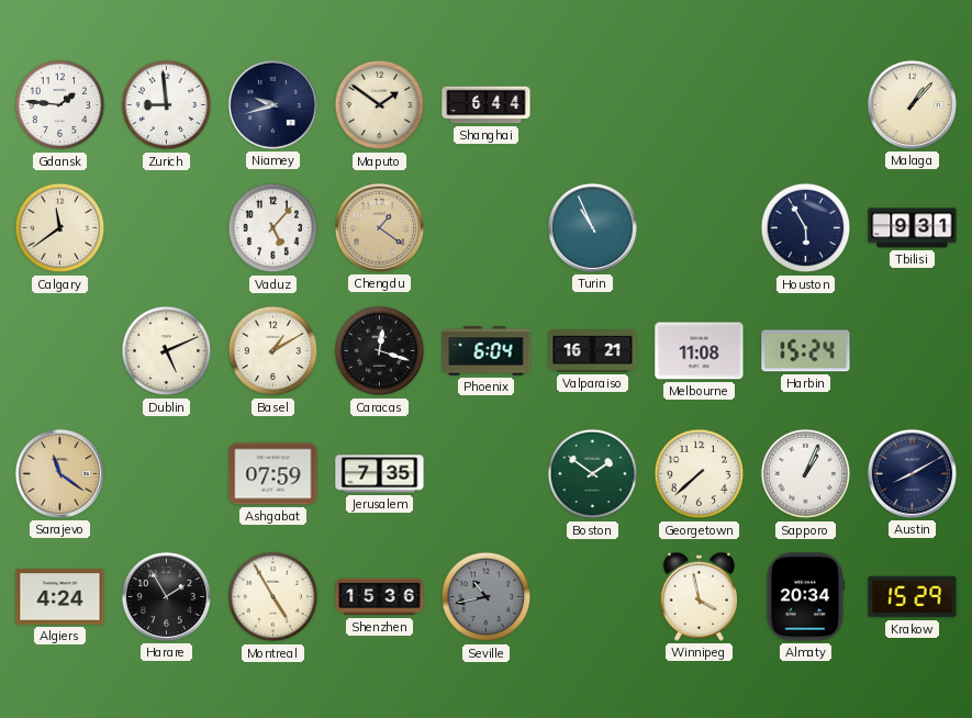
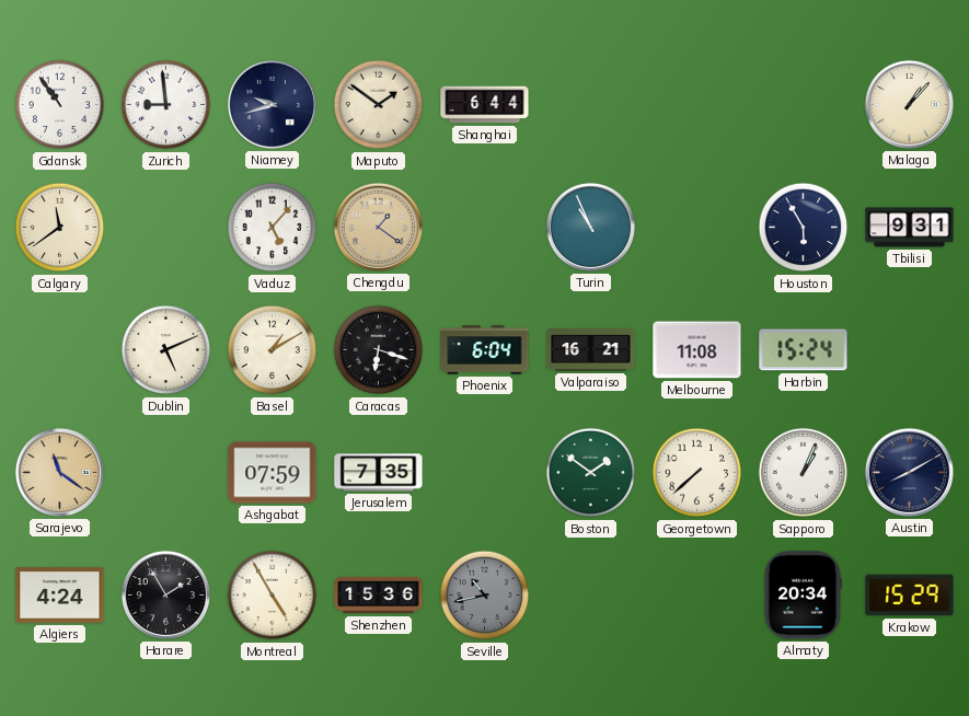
Gdansk: 1:46 -> 10:54 (60, 105)
Caracas: 12:18 -> 6:18 (379, 350)
Winnipeg: 3:58 -> none (699, 596)
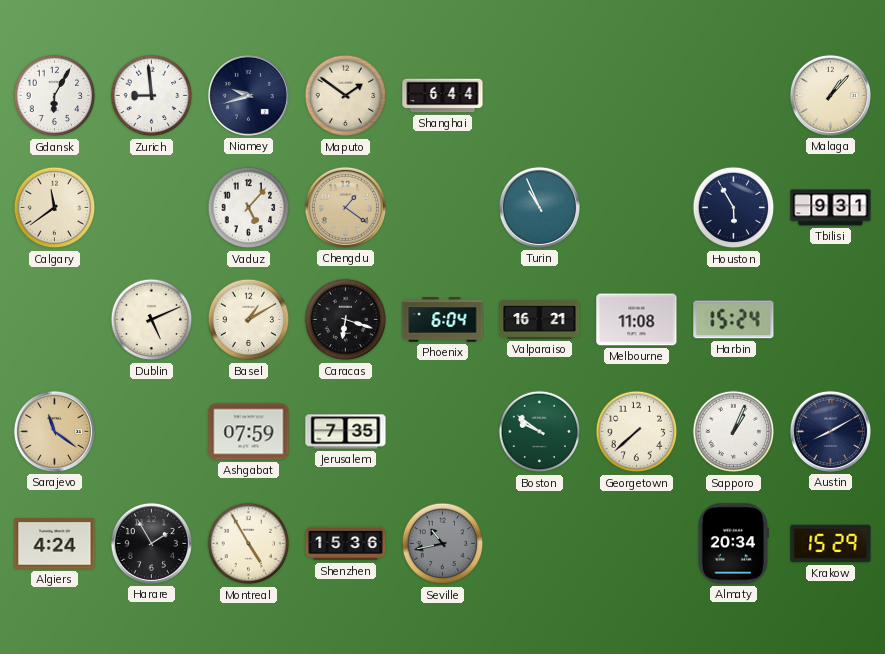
Gdansk: 10:54 -> 6:05 (55, 96)
Boston: 1:51 -> 9:51 (540, 432)
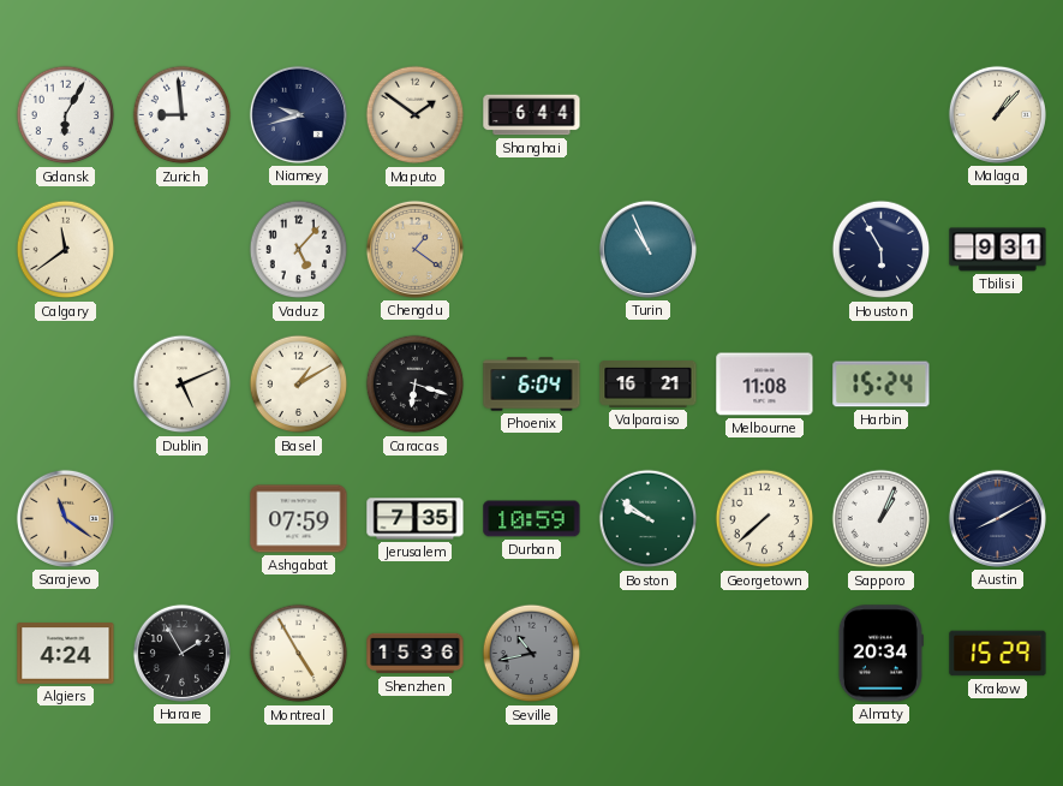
Durban: none -> 10:59 (532, 519)
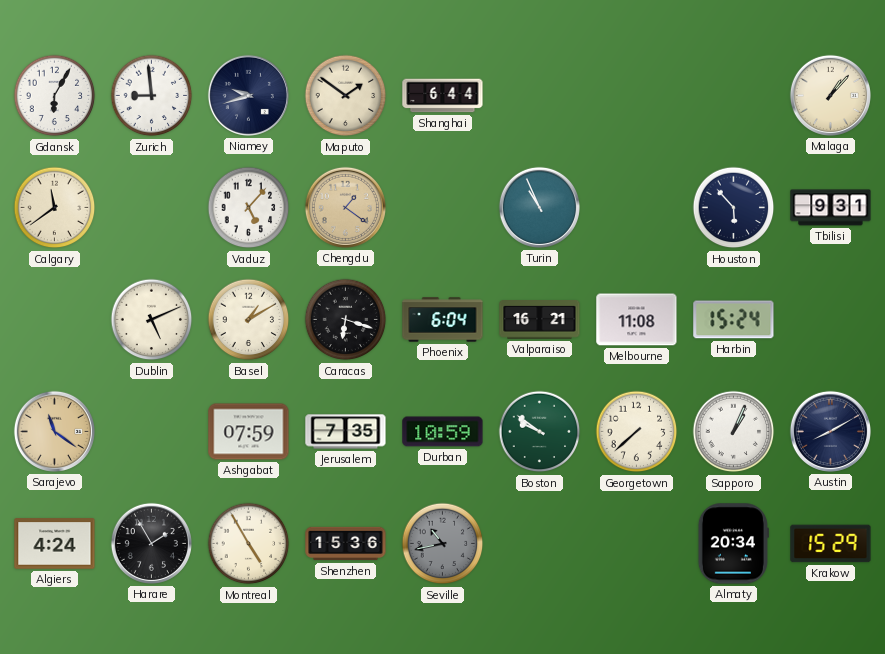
Houston: 5:55 -> 5:53 (734, 208)
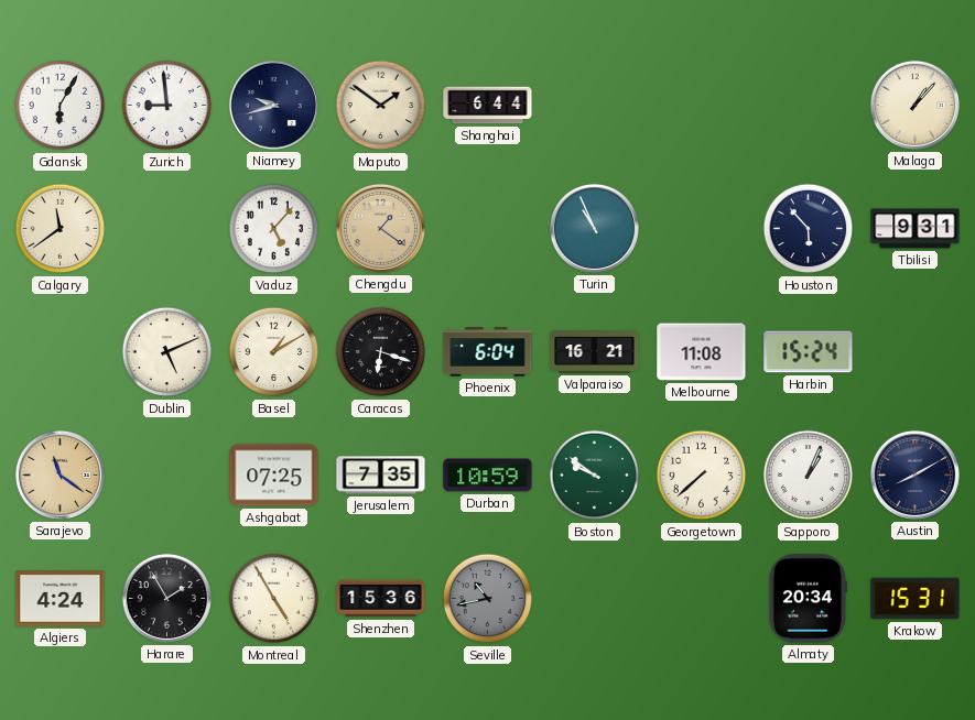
Ashgabat: 07:59 -> 07:25 (274, 476)
Krakow: 15:29 -> 15:31 (916, 599)
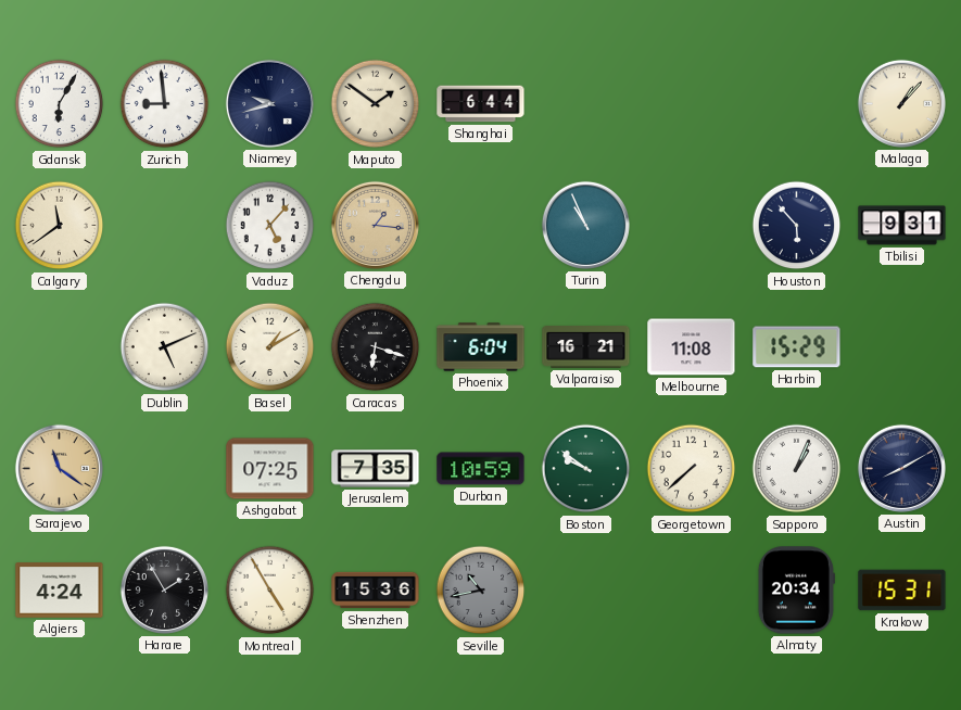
Chengdu: 1:21 -> 1:16 (375, 225)
Harbin: 15:24 -> 15:29 (797, 347)
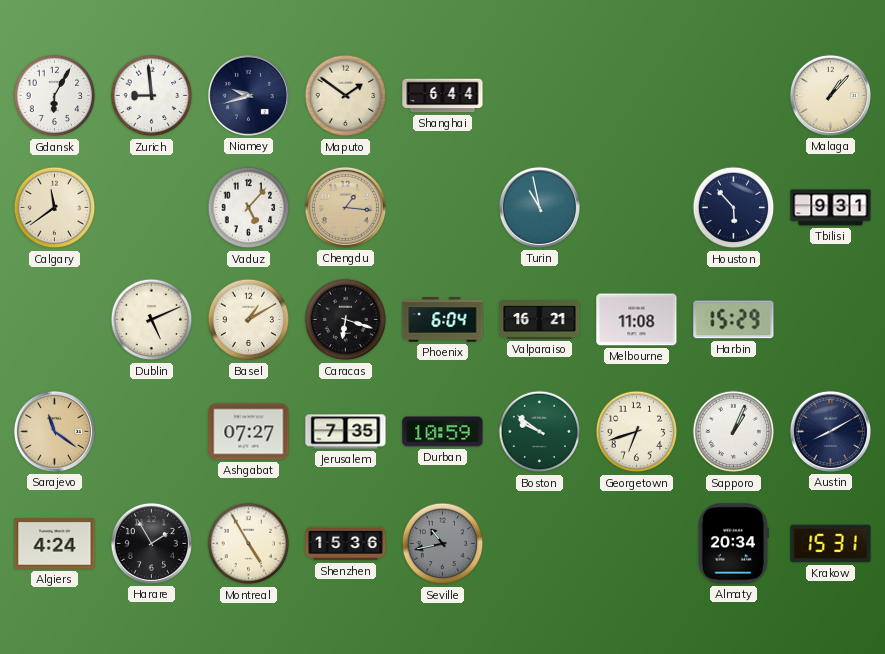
Turin: 10:56 -> 10:58 (539, 207)
Ashgabat: 07:25 -> 07:27 (249, 432)
Georgetown: 7:38 -> 6:42 (637, 432)
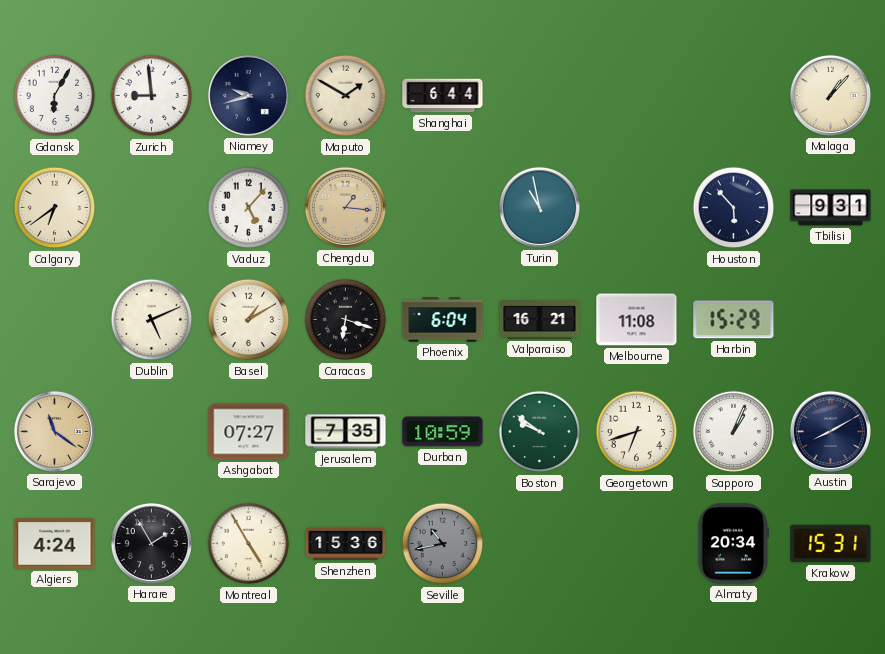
Maputo: 1:51 -> 1:50 (346, 96)
Calgary: 11:39 -> 6:39 (55, 208)
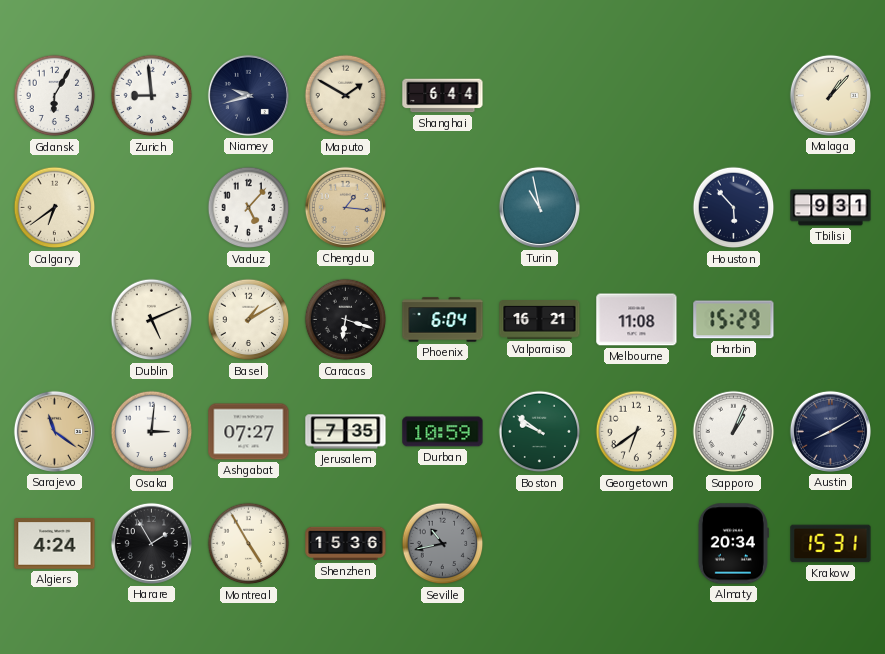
Osaka: none -> 3:01 (152, 432)
Georgetown: 6:42 -> 6:39 (637, 432)
